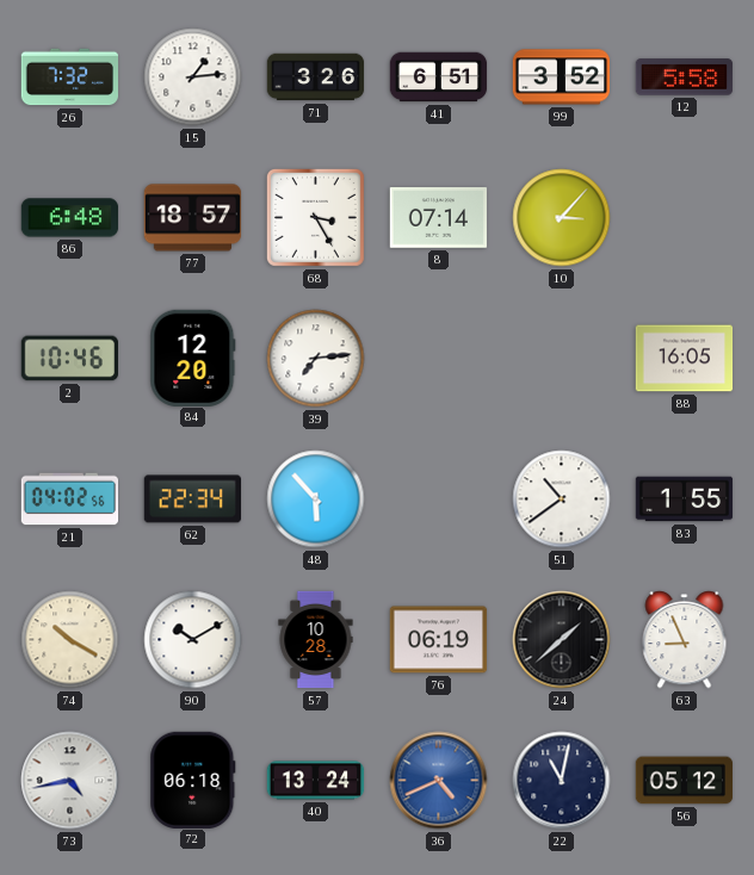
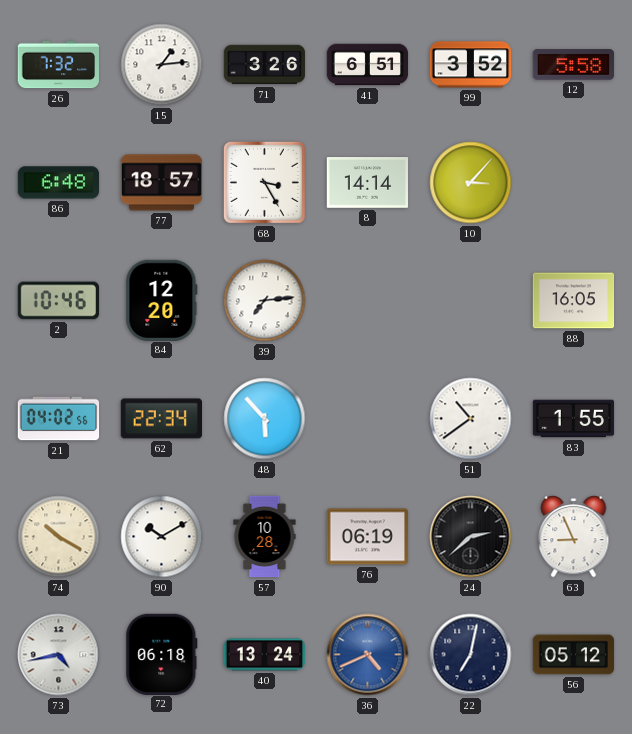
8: 07:14 -> 14:14 (368, 183)
24: 1:38 -> 2:38 (471, 537)
22: 11:02 -> 7:02 (471, 655)
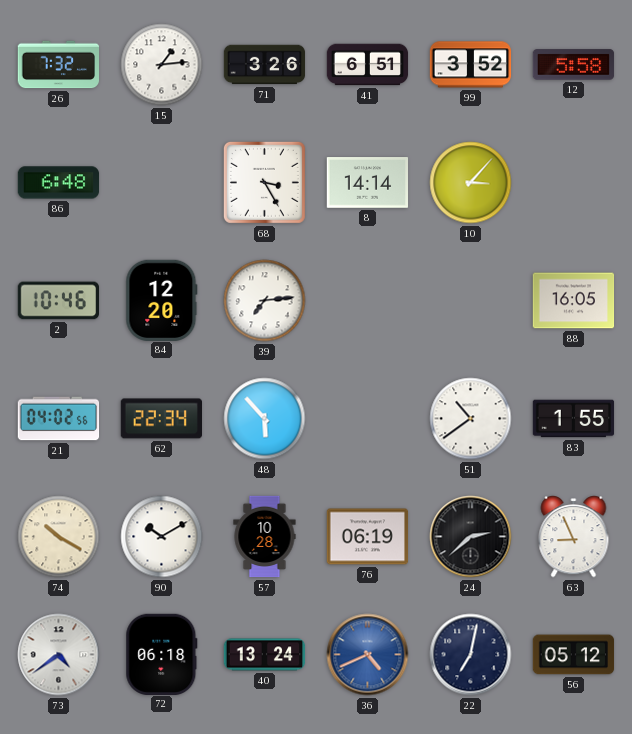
77: 18:57 -> none (162, 183)
73: 4:43 -> 4:39 (59, 655)
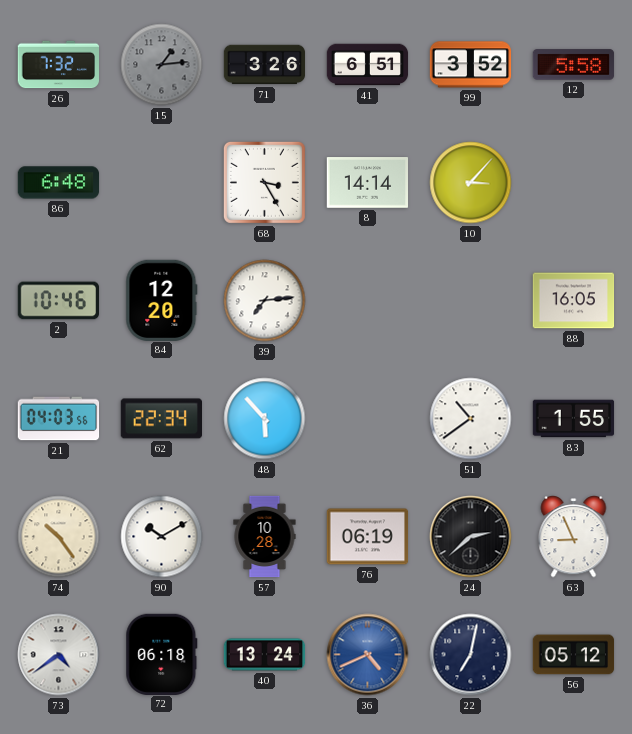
15 dial: white -> grey (162, 65)
21: 04:02 -> 04:03 (59, 419)
74: 10:20 -> 10:24 (59, 537)
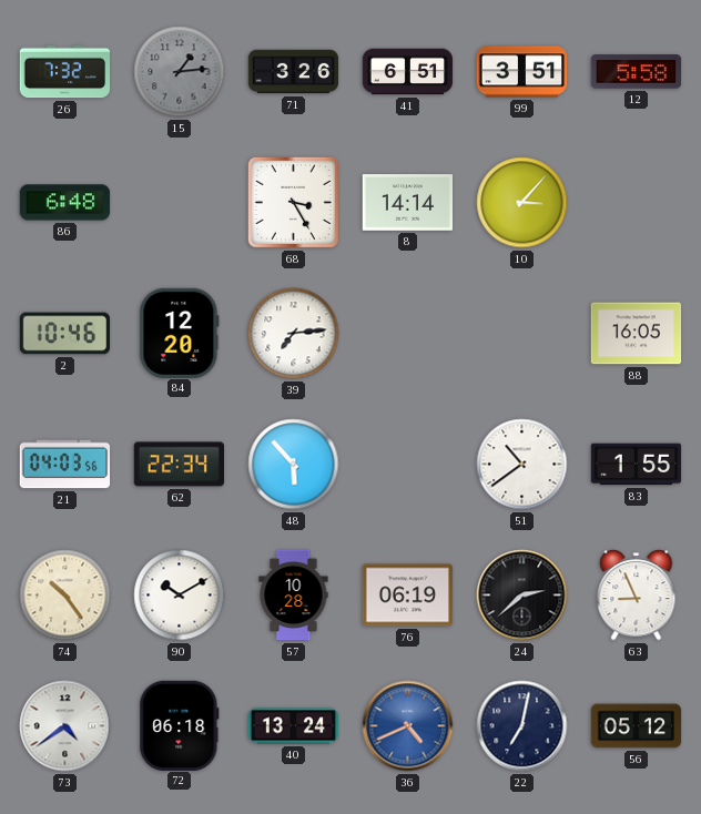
99: 3:52 -> 3:51 (522, 72)
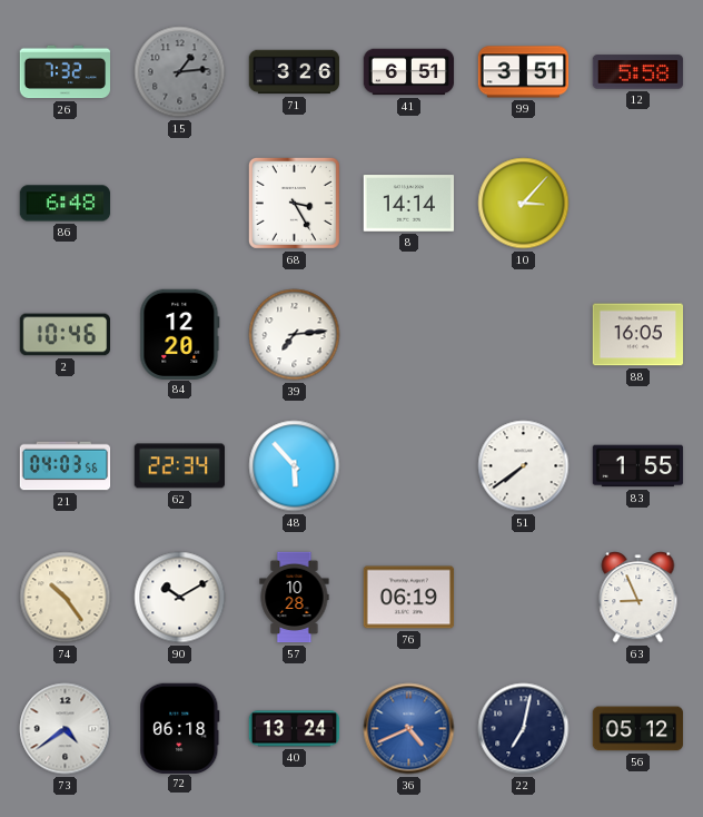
51: 10:39 -> 7:39 (524, 466)
24: 2:38 -> none (522, 596)
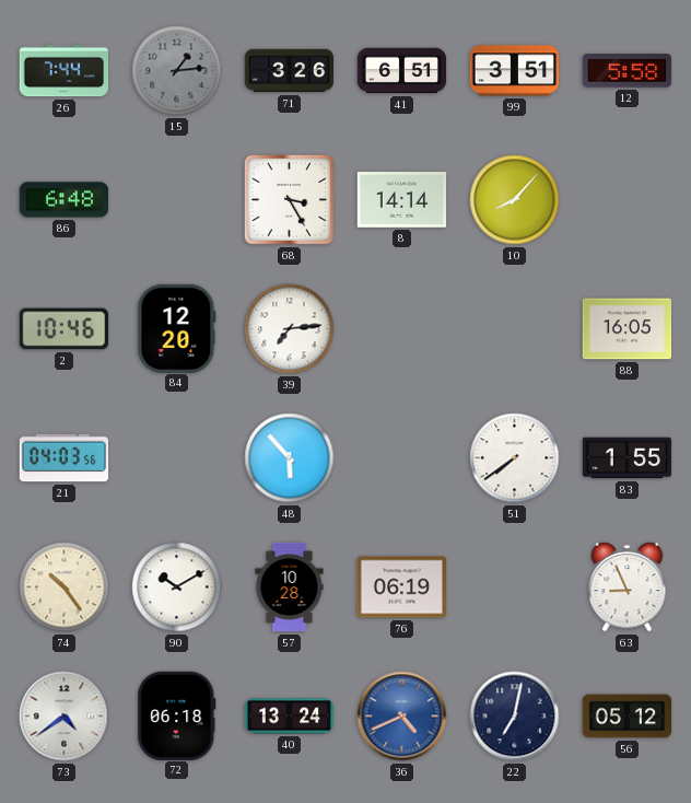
26: 7:32 -> 7:44 (65, 71)
10: 3:07 -> 8:07 (515, 200)
62: 22:34 -> none (179, 466)
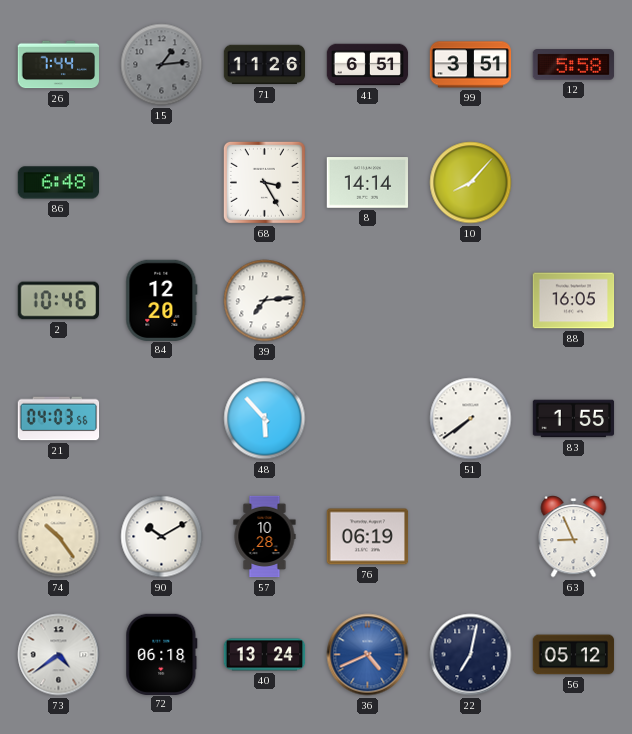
71: 3:26 -> 11:26 (265, 65)
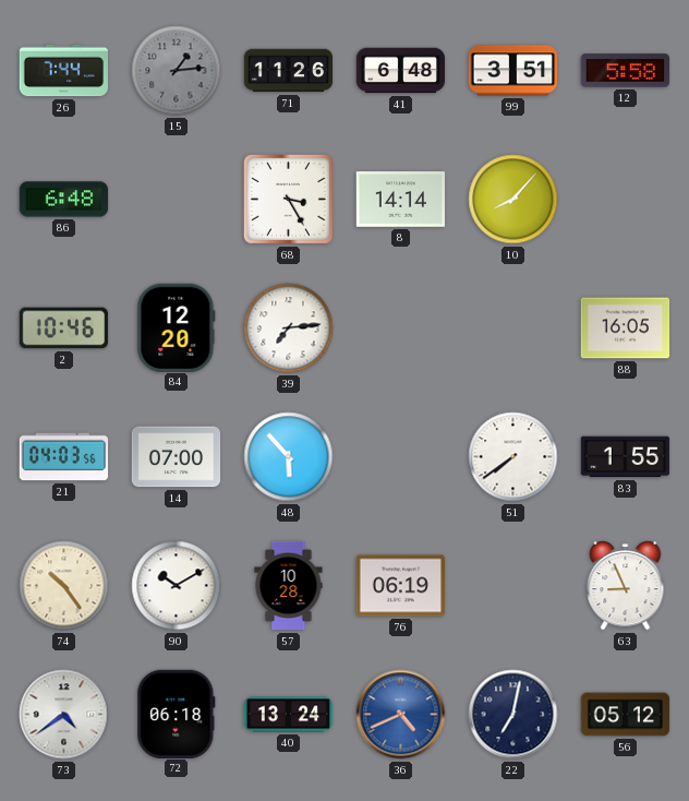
41: 6:51 -> 6:48 (401, 71)
14: none -> 07:00 (177, 457)
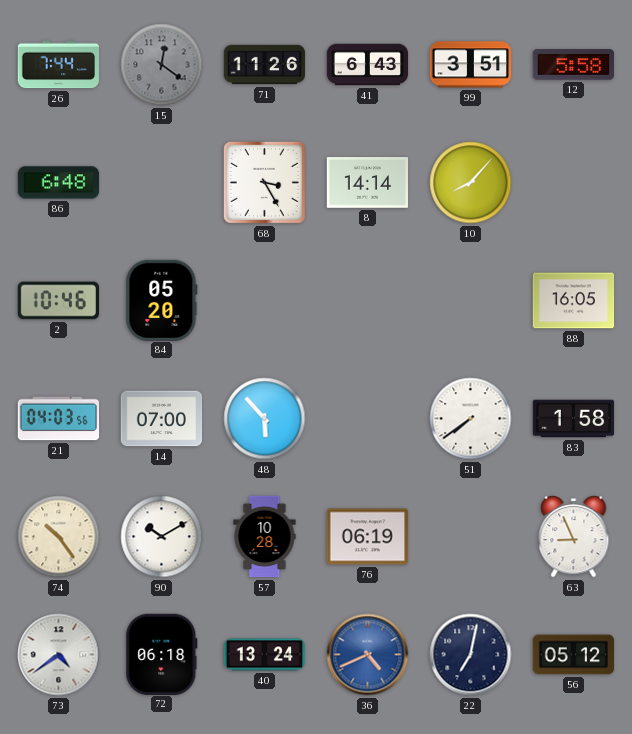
15: 1:14 -> 12:21 (162, 65)
41: 6:48 -> 6:43 (368, 65)
84: 12:20 -> 05:20 (162, 300)
39: 7:14 -> none (289, 328)
83: 1:55 -> 1:58 (574, 419)
